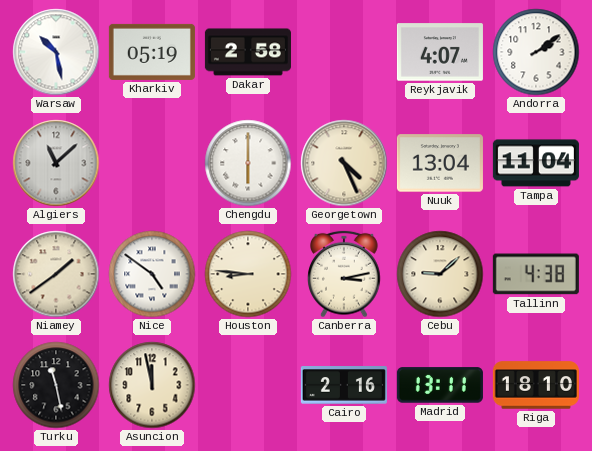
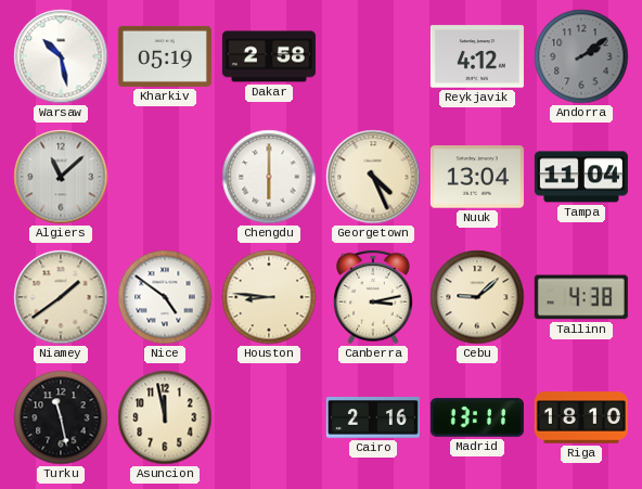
Reykjavik: 4:07 -> 4:12 (477, 56)
Andorra dial: white -> grey (581, 56)
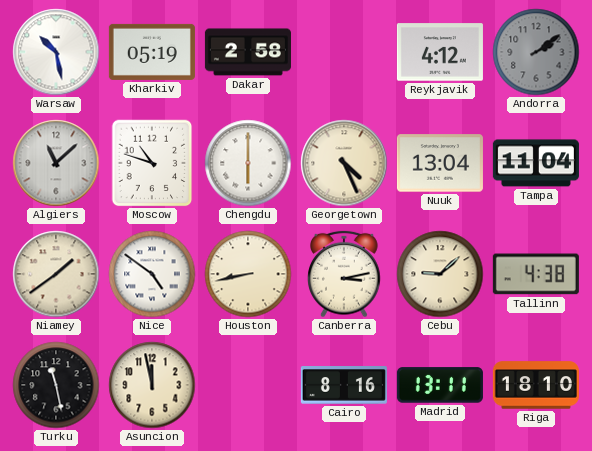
Moscow: none -> 10:48 (152, 163)
Houston: 8:46 -> 8:43 (248, 274)
Cairo: 2:16 -> 8:16 (344, 386)
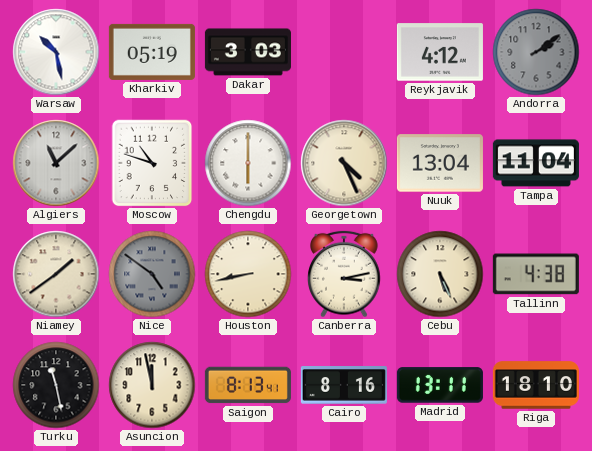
Dakar: 2:58 -> 3:03 (248, 52)
Nice dial: white -> grey (152, 274)
Cebu: 9:08 -> 5:26 (440, 274)
Saigon: none -> 8:13 (248, 385)
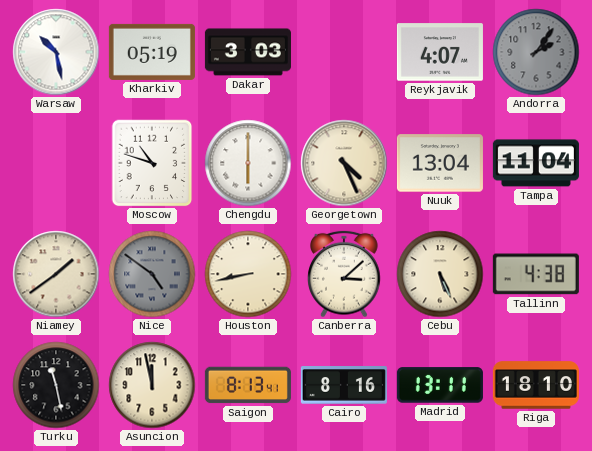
Reykjavik: 4:12 -> 4:07 (440, 52)
Andorra: 2:09 -> 2:06 (536, 52)
Algiers: 11:08 -> none (56, 163)
Canberra: 3:13 -> 3:08 (344, 274)
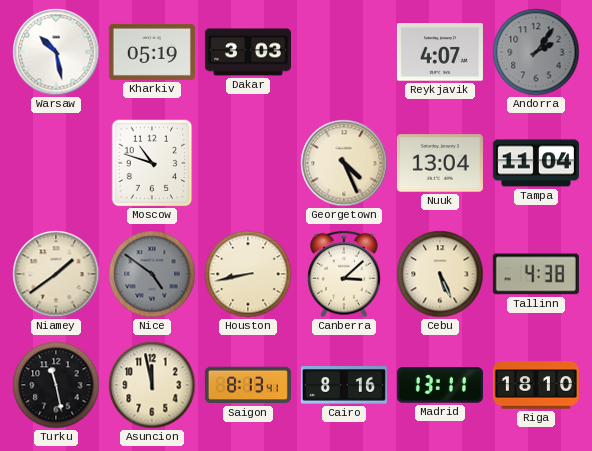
Chengdu: 6:00 -> none (248, 163)
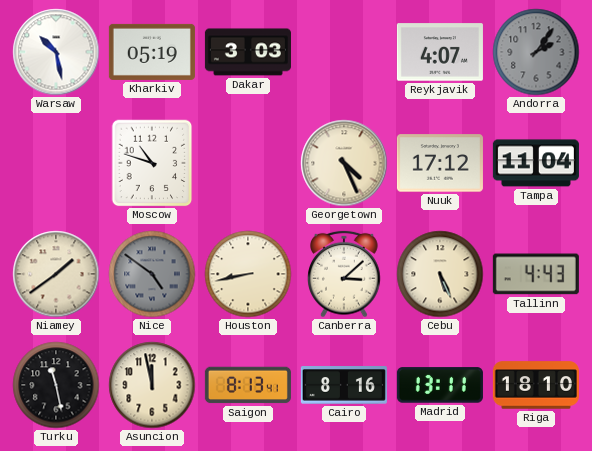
Nuuk: 13:04 -> 17:12 (440, 163)
Tallinn: 4:38 -> 4:43 (536, 274)
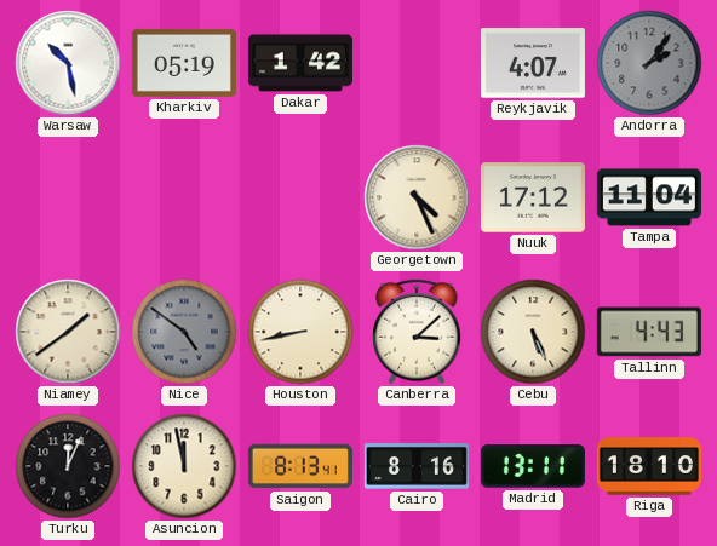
Dakar: 3:03 -> 1:42 (300, 63)
Moscow: 10:48 -> none (152, 163)
Turku: 11:28 -> 12:04 (68, 466)
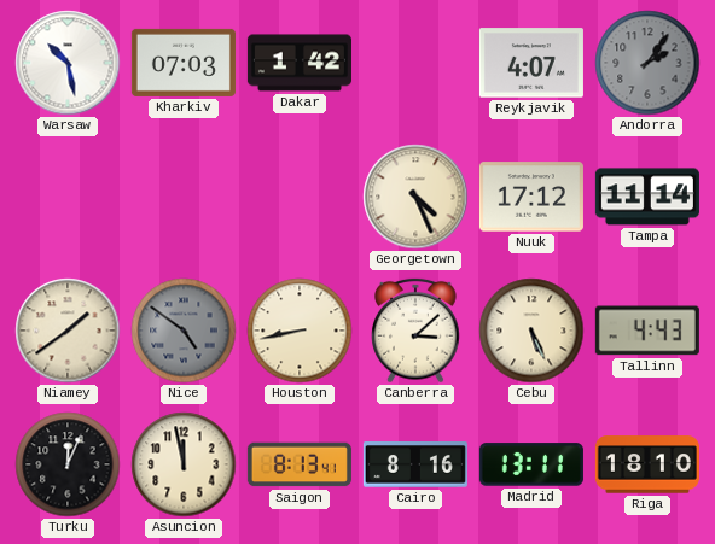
Kharkiv: 05:19 -> 07:03 (184, 63)
Tampa: 11:04 -> 11:14 (647, 197)
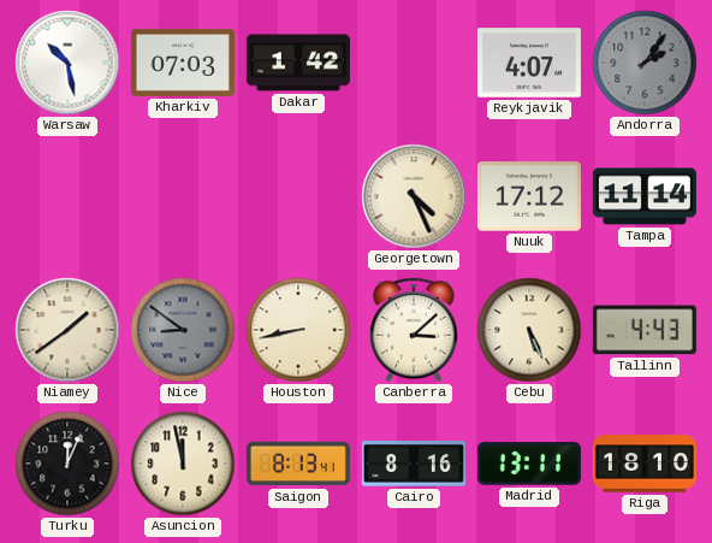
Nice: 4:51 -> 8:51 (183, 330)
